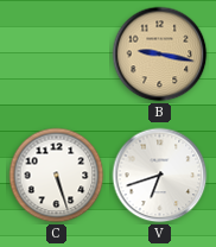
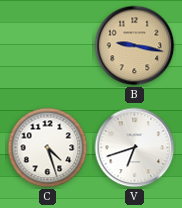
C: 5:27 -> 4:27 (48, 148)
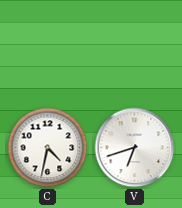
B: 9:17 -> none (135, 46)
C: 4:27 -> 4:32 (48, 148)
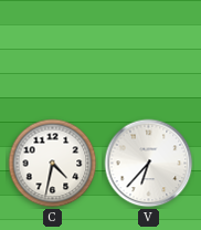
V: 6:42 -> 6:37 (149, 164)
